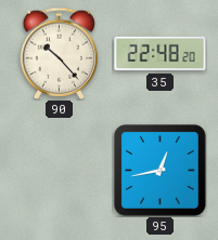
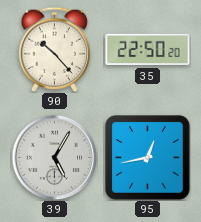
35: 22:48 -> 22:50 (148, 50)
39: none -> 5:05 (54, 157)
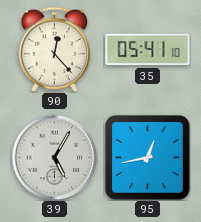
90: 10:23 -> 12:23 (54, 49)
35: 22:50 -> 05:41 (148, 50)
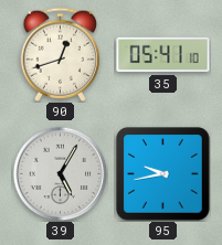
90: 12:23 -> 12:42 (60, 54)
95: 12:43 -> 9:43 (163, 174)
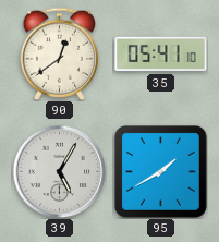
90: 12:42 -> 12:39 (59, 53)
95: 9:43 -> 1:40 (161, 172)
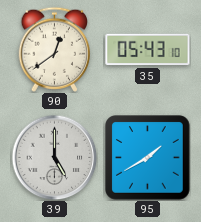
35: 05:41 -> 05:43 (148, 50)
39: 5:05 -> 5:00 (54, 157)
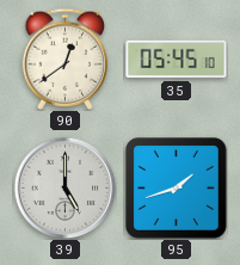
35: 05:43 -> 05:45 (177, 60)
95: 1:40 -> 1:42 (177, 189)
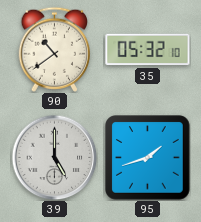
90: 12:39 -> 10:39 (54, 49)
35: 05:45 -> 05:32 (148, 50)
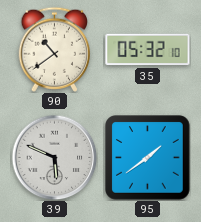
39: 5:00 -> 5:49 (54, 157)
95: 1:42 -> 1:39 (148, 158)
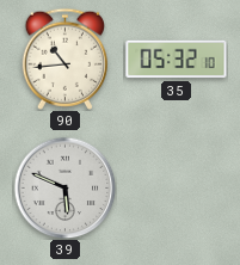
90: 10:39 -> 10:44 (64, 58)
95: 1:39 -> none (148, 158)
